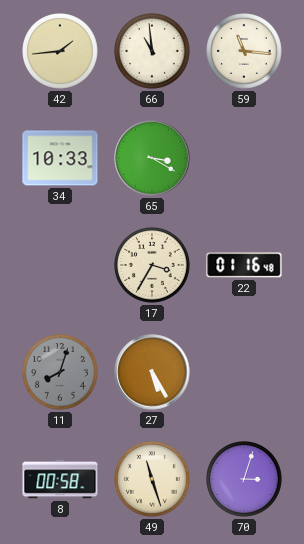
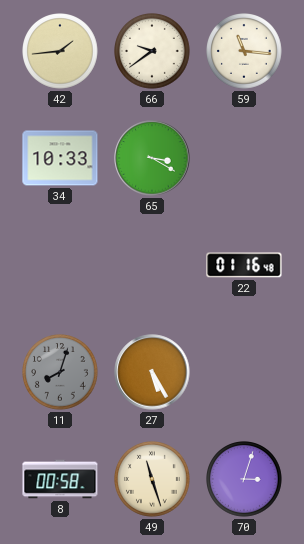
66: 10:59 -> 9:39 (153, 52)
17: 3:35 -> none (153, 266)
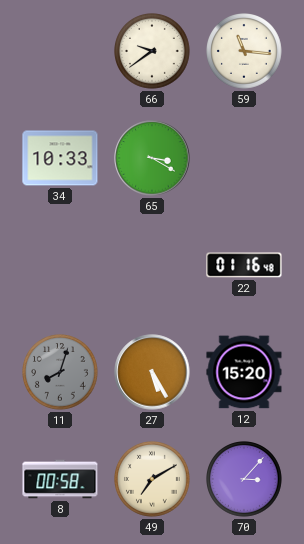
42: 1:44 -> none (61, 52)
12: none -> 15:20 (244, 372)
49: 11:27 -> 7:10 (153, 480)
70: 3:03 -> 3:07 (245, 480)
